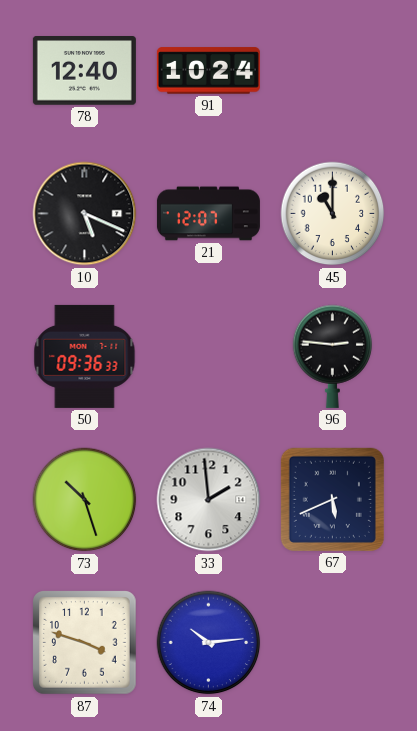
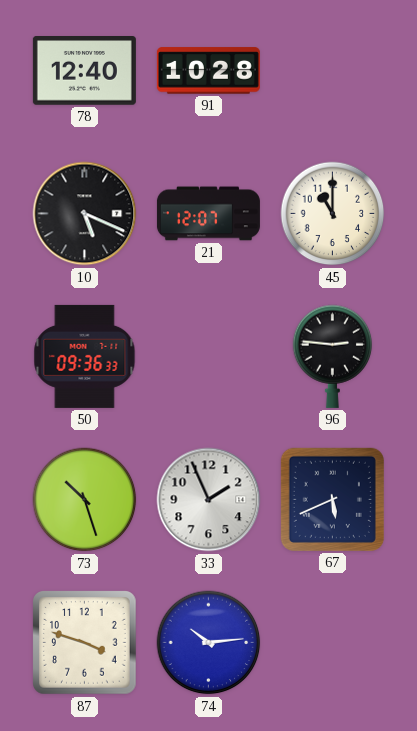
91: 10:24 -> 10:28 (208, 71)
33: 1:59 -> 1:56 (209, 500)
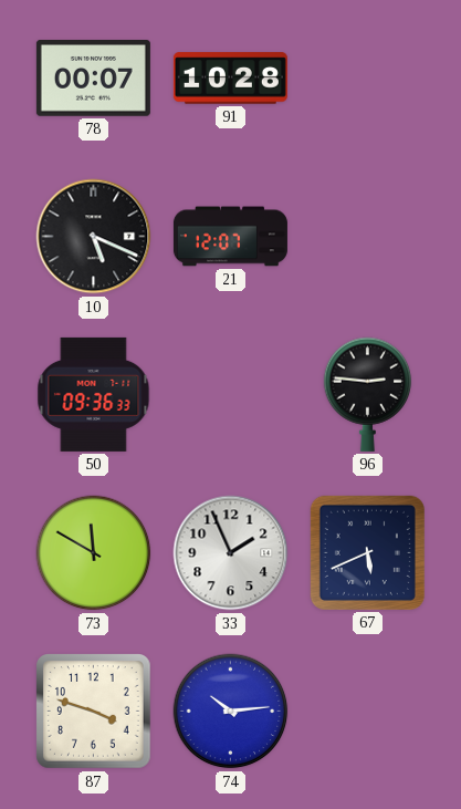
78: 12:40 -> 00:07 (93, 79)
45: 11:00 -> none (333, 214)
73: 10:27 -> 11:50 (94, 553)
